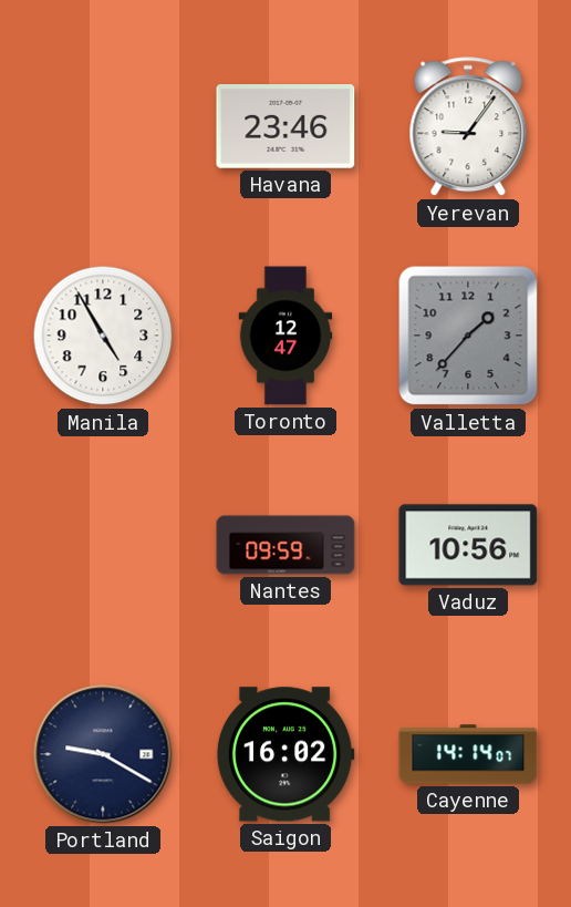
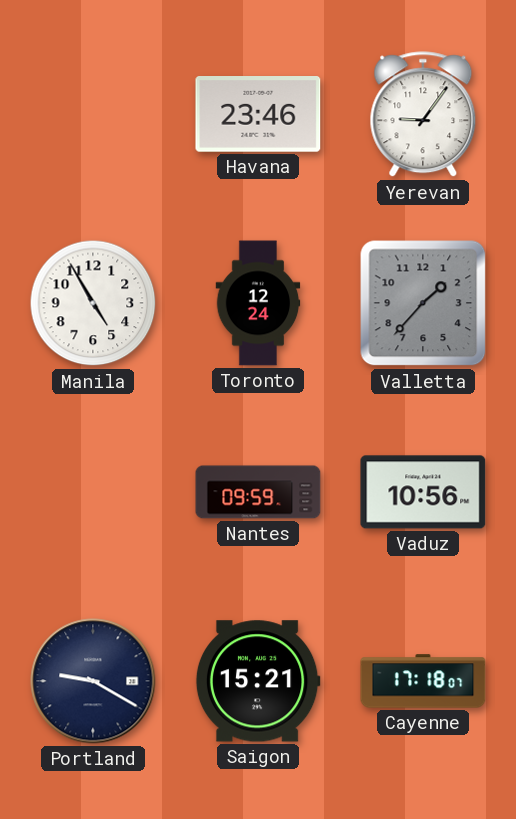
Toronto: 12:47 -> 12:24 (258, 303)
Saigon: 16:02 -> 15:21 (258, 681)
Cayenne: 14:14 -> 17:18 (423, 681)
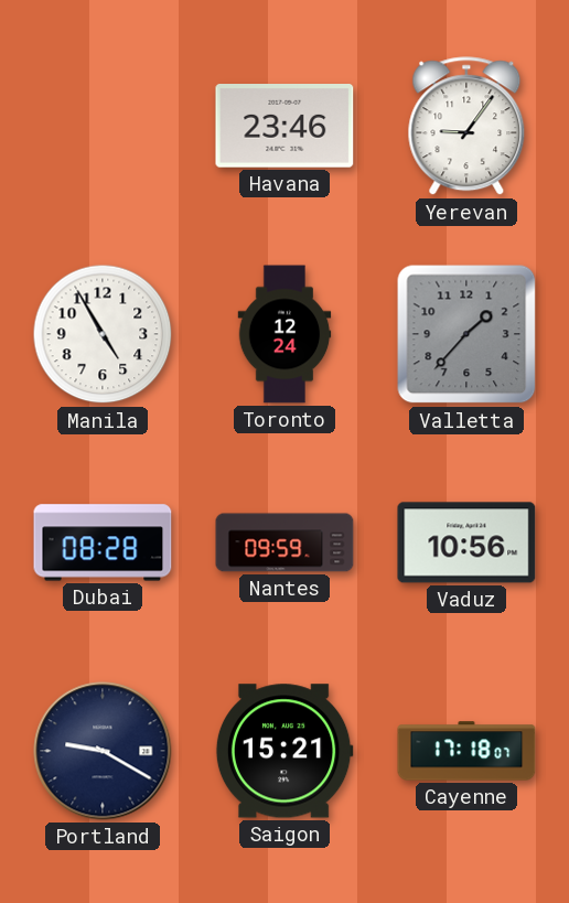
Dubai: none -> 08:28 (103, 542)
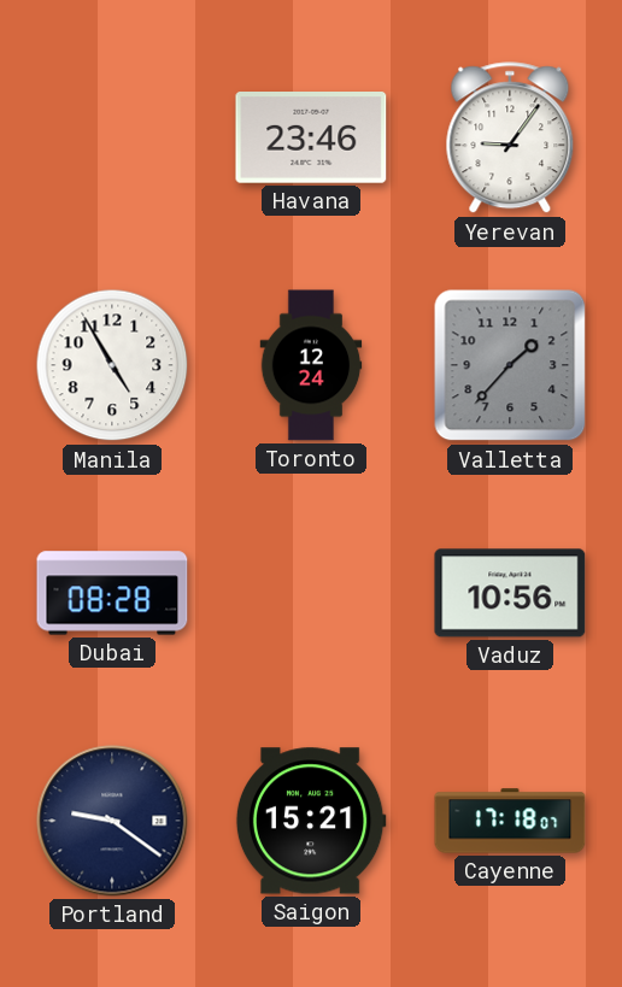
Nantes: 09:59 -> none (284, 542)
Portland: 9:20 -> 9:21 (112, 821)
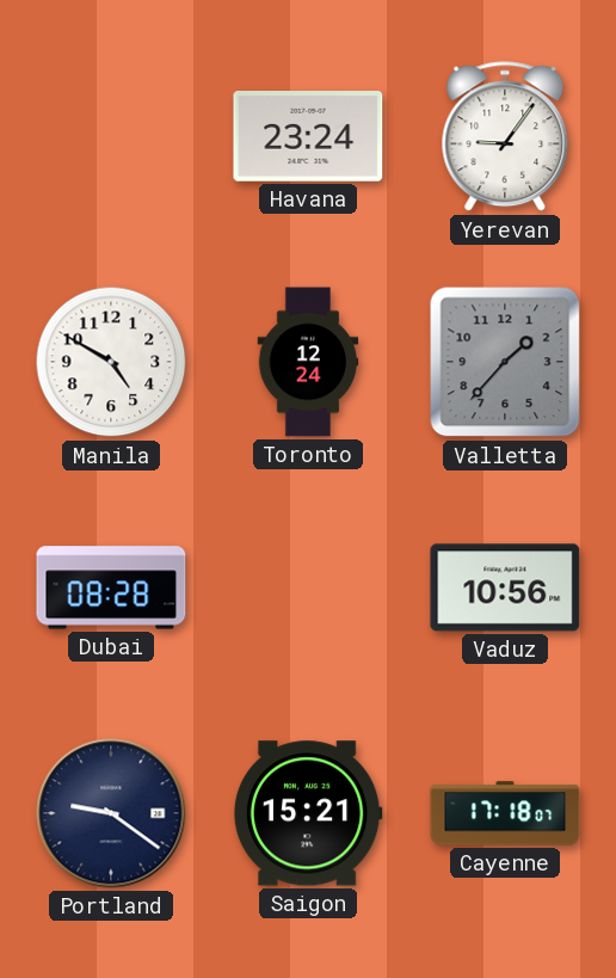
Havana: 23:46 -> 23:24 (308, 137)
Manila: 4:55 -> 4:50 (111, 362)
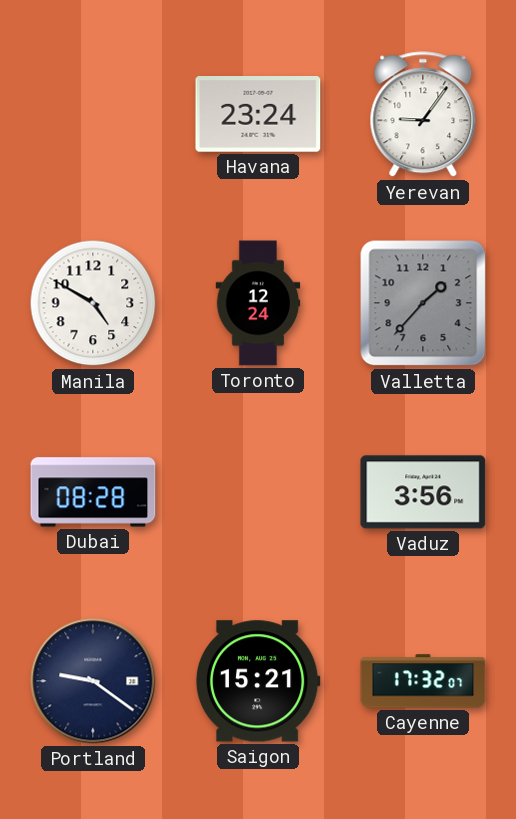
Vaduz: 10:56 -> 3:56 (423, 492)
Cayenne: 17:18 -> 17:32 (423, 681)
